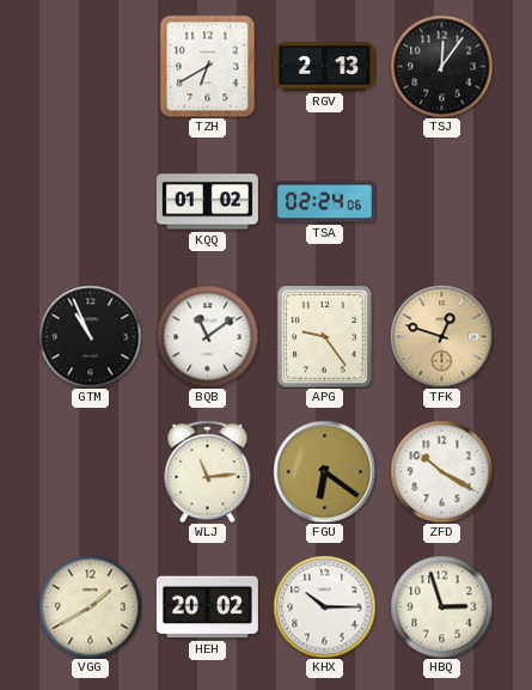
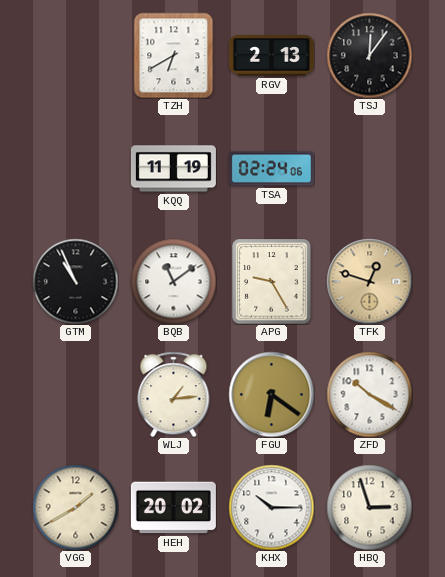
KQQ: 01:02 -> 11:19 (173, 169)
APG: 9:24 -> 9:25 (272, 281)
WLJ: 11:14 -> 1:14 (174, 394)
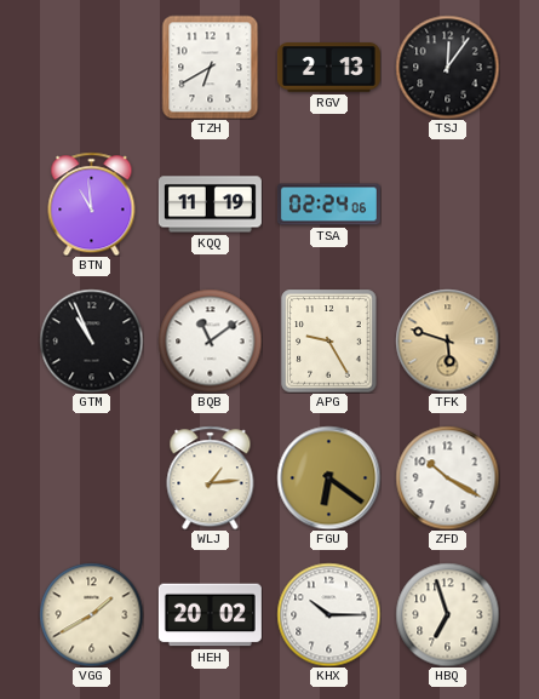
BTN: none -> 10:59 (92, 204)
TFK: 12:48 -> 5:48 (447, 340)
HBQ: 2:57 -> 6:57 (447, 614)
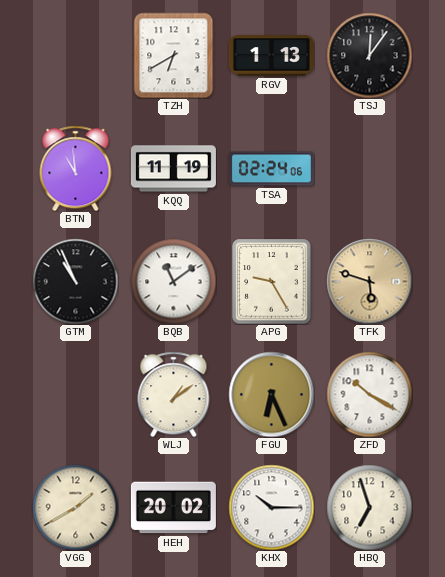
RGV: 2:13 -> 1:13 (271, 56)
WLJ: 1:14 -> 1:09 (174, 394)
FGU: 6:21 -> 6:26 (271, 394)
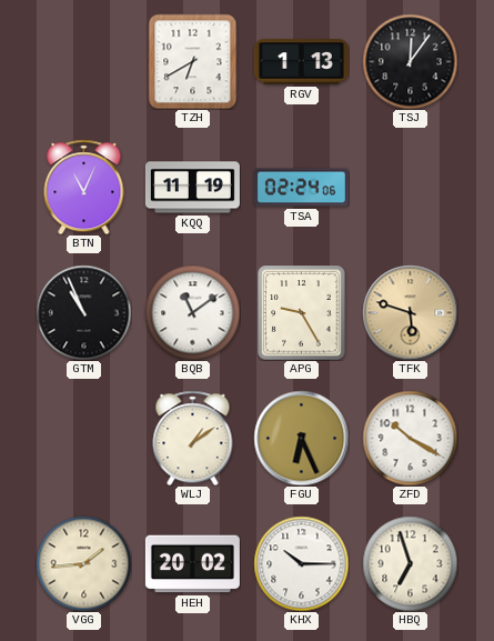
BTN: 10:59 -> 11:04 (84, 187)
VGG: 1:40 -> 1:44 (83, 563)
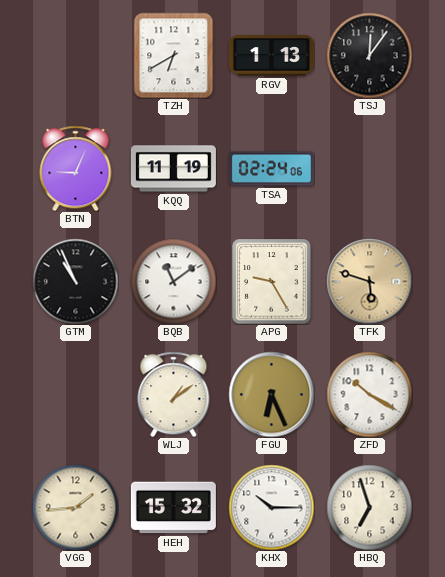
BTN: 11:04 -> 9:04 (76, 168)
HEH: 20:02 -> 15:32 (173, 508)
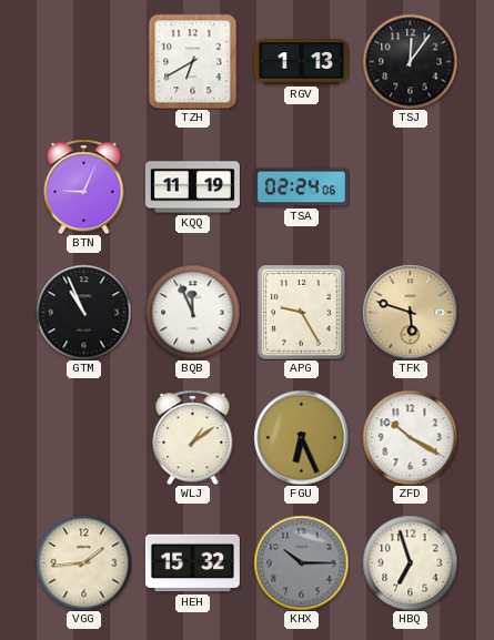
BQB: 11:09 -> 11:56 (192, 312)
KHX dial: white -> grey (301, 562)
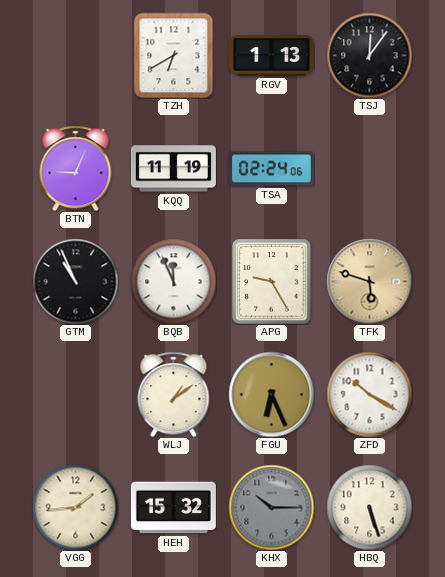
HBQ: 6:57 -> 5:27 (369, 507)
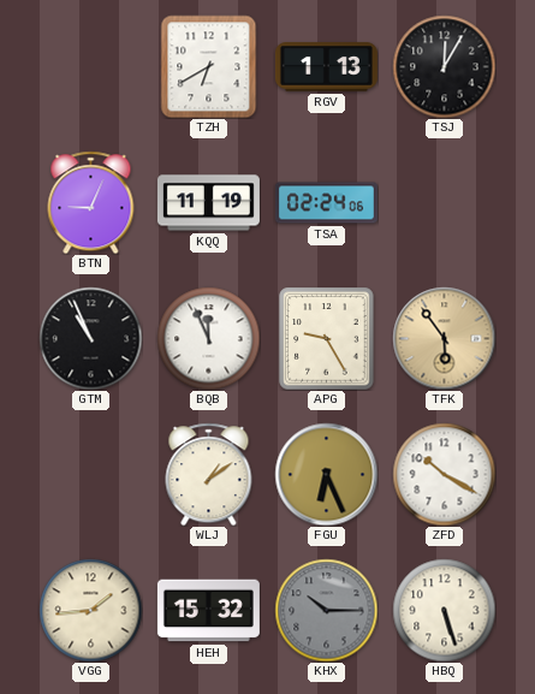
TSJ: 12:06 -> 12:05 (444, 66)
TFK: 5:48 -> 5:54 (444, 338)
